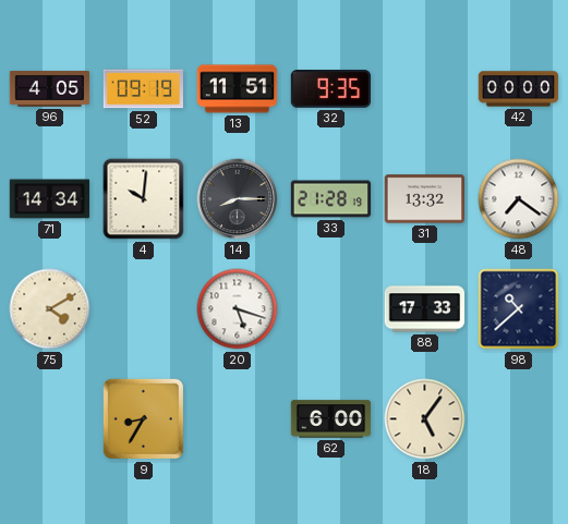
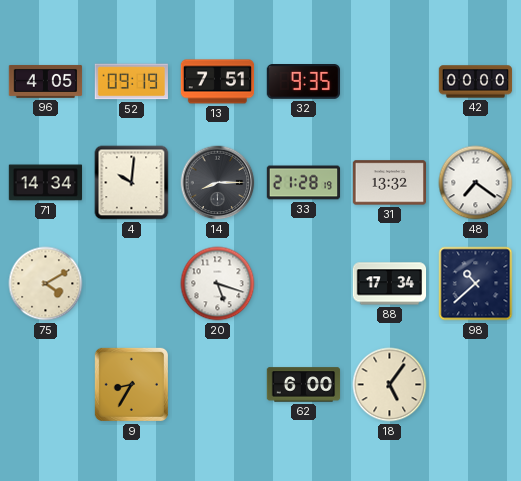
13: 11:51 -> 7:51 (218, 82)
88: 17:33 -> 17:34 (390, 284)
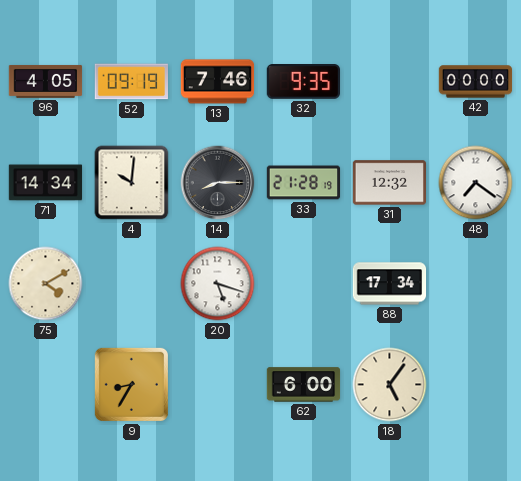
13: 7:51 -> 7:46 (218, 82)
31: 13:32 -> 12:32 (390, 183)
98: 10:38 -> none (476, 284)
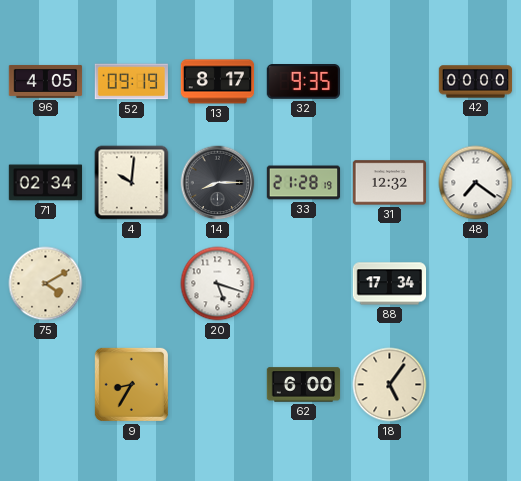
13: 7:46 -> 8:17 (218, 82)
71: 14:34 -> 02:34 (46, 183)
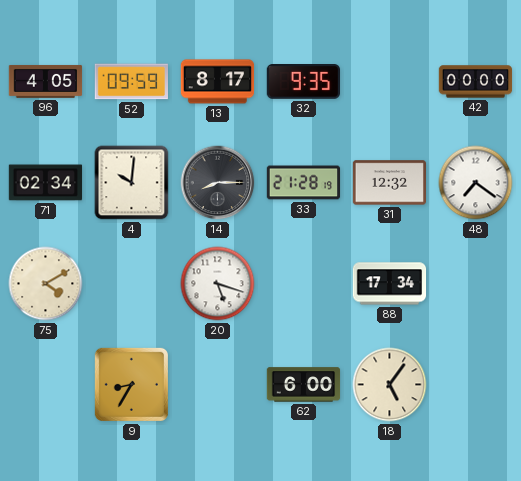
52: 09:19 -> 09:59 (131, 82)
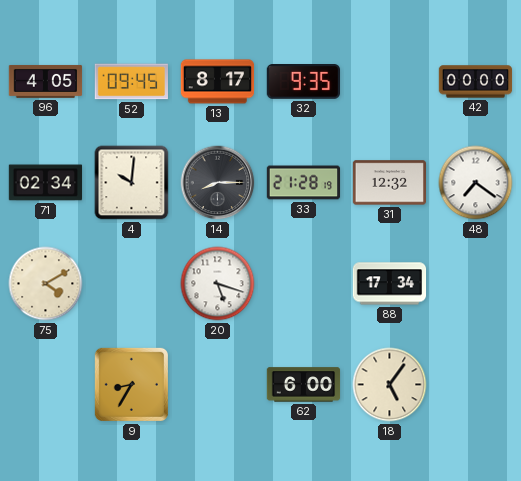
52: 09:59 -> 09:45 (131, 82)
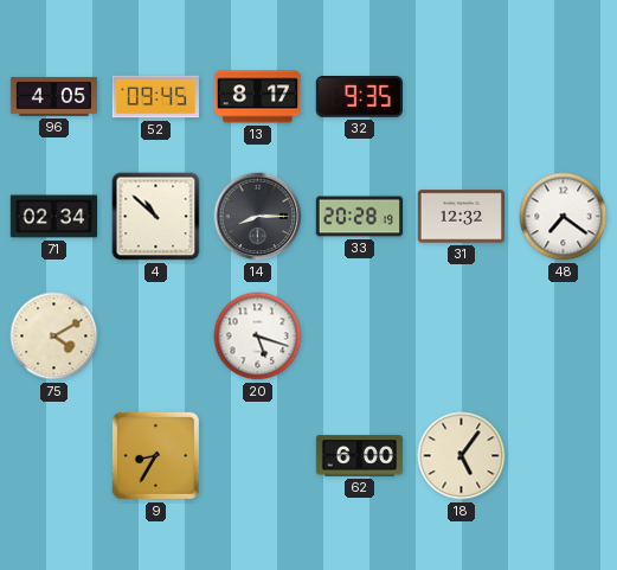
42: 00:00 -> none (476, 82)
4: 10:01 -> 10:52 (156, 217)
33: 21:28 -> 20:28 (360, 217)
88: 17:34 -> none (390, 284)
